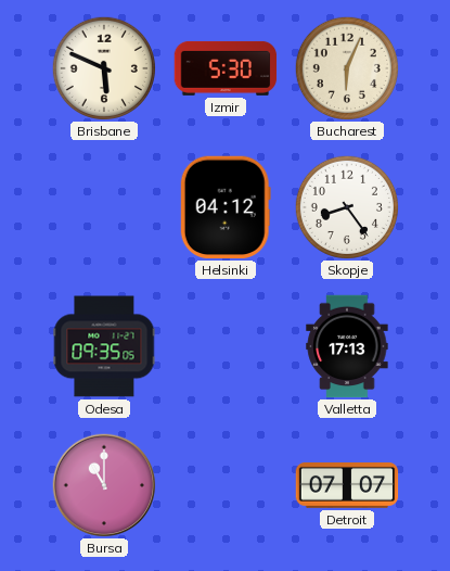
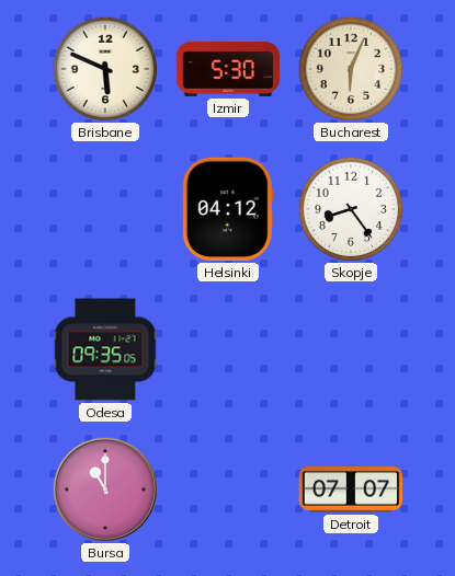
Valletta: 17:13 -> none (347, 346)
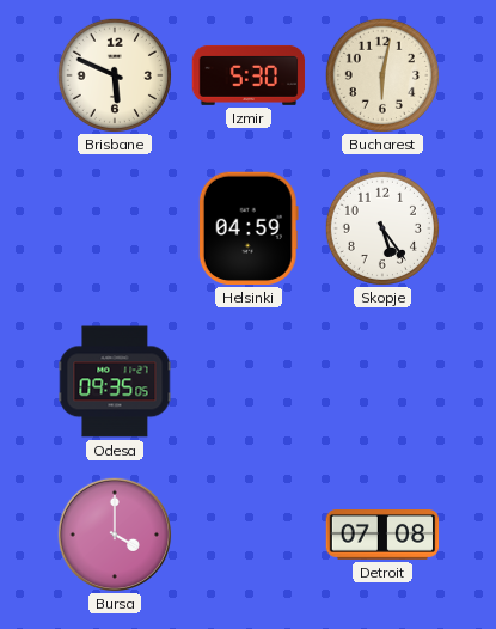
Bucharest: 6:04 -> 6:02 (382, 75)
Helsinki: 04:12 -> 04:59 (249, 228)
Skopje: 8:24 -> 5:24 (382, 228)
Bursa: 11:00 -> 4:00 (115, 535)
Detroit: 07:07 -> 07:08 (382, 536)
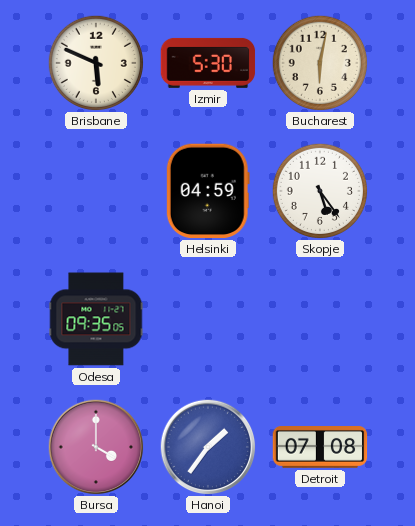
Hanoi: none -> 1:36 (208, 447)
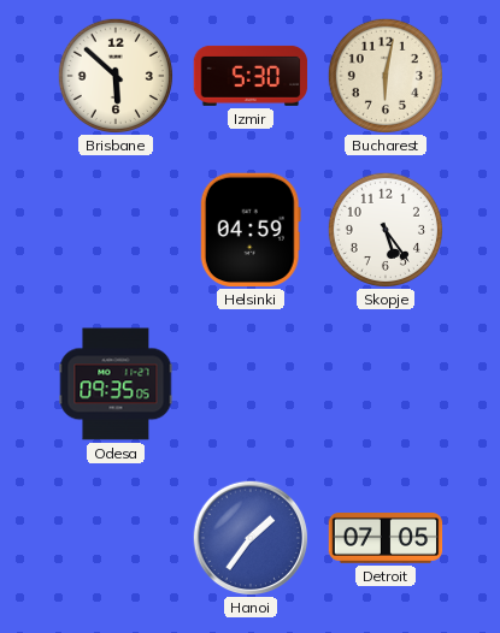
Brisbane: 5:49 -> 5:52 (116, 76)
Bursa: 4:00 -> none (96, 447)
Detroit: 07:08 -> 07:05 (386, 539)
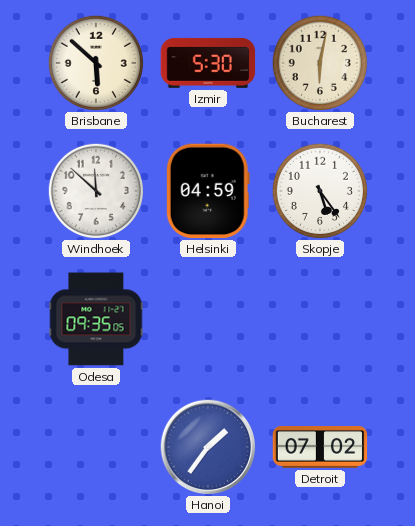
Windhoek: none -> 11:52 (96, 191)
Detroit: 07:05 -> 07:02 (320, 448)
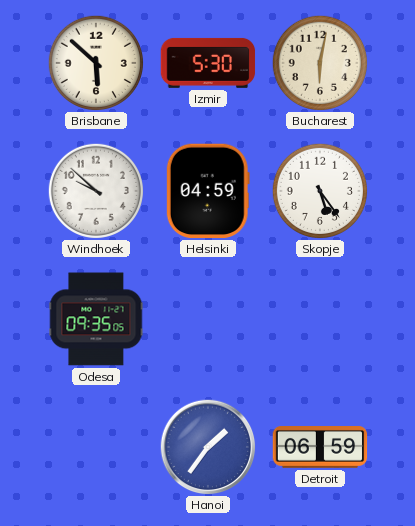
Windhoek: 11:52 -> 9:52 (96, 191)
Detroit: 07:02 -> 06:59 (320, 448)
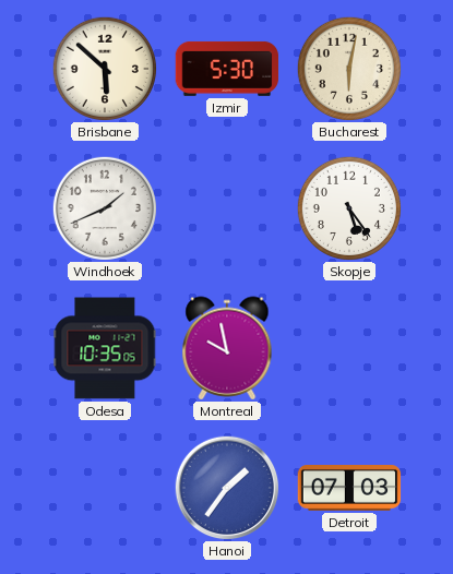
Windhoek: 9:52 -> 1:41 (105, 208)
Helsinki: 04:59 -> none (208, 191)
Odesa: 09:35 -> 10:35 (105, 348)
Montreal: none -> 9:58 (227, 348)
Detroit: 06:59 -> 07:03 (349, 489)
